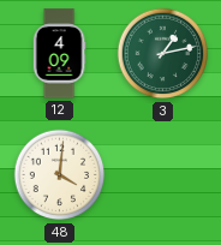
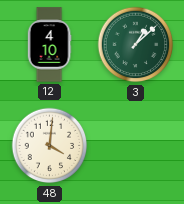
12: 4:09 -> 4:10 (49, 45)
3: 1:13 -> 1:08 (136, 45)
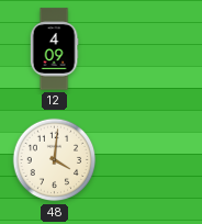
12: 4:10 -> 4:09 (54, 49)
3: 1:08 -> none (136, 45)
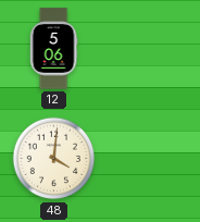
12: 4:09 -> 5:06 (53, 49)
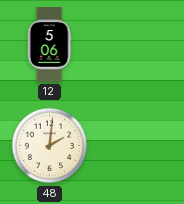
48: 4:01 -> 2:01 (50, 146)
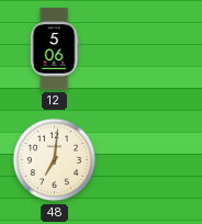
48: 2:01 -> 7:01 (55, 160)
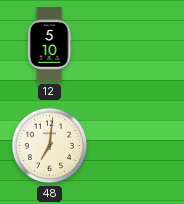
12: 5:06 -> 5:10 (49, 45)
